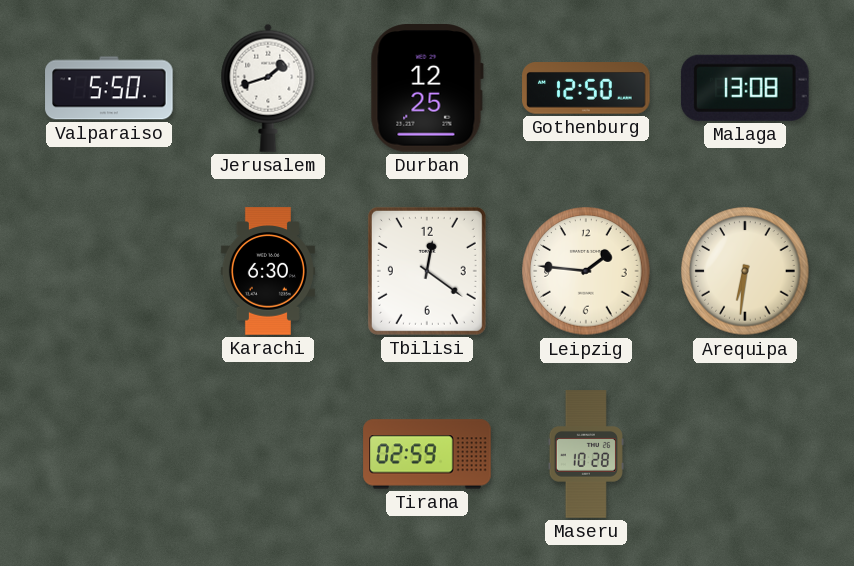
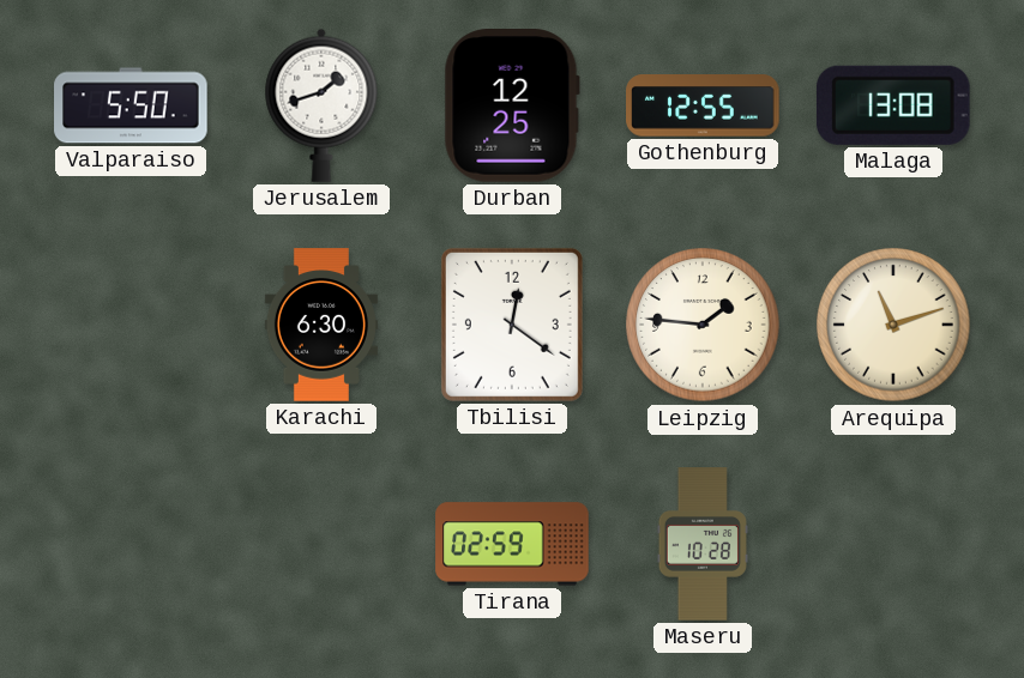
Gothenburg: 12:50 -> 12:55 (703, 107)
Arequipa: 6:31 -> 11:12 (893, 325)
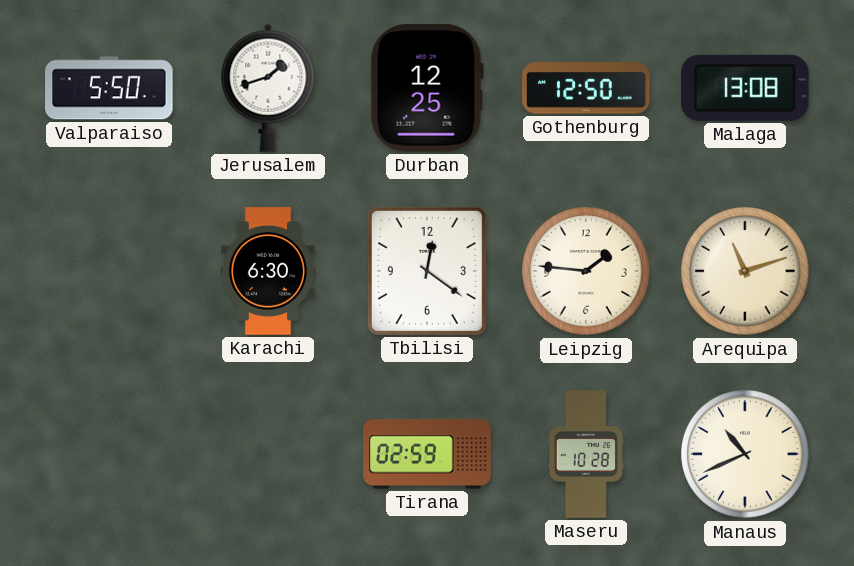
Gothenburg: 12:55 -> 12:50 (586, 89)
Manaus: none -> 10:41 (745, 454)
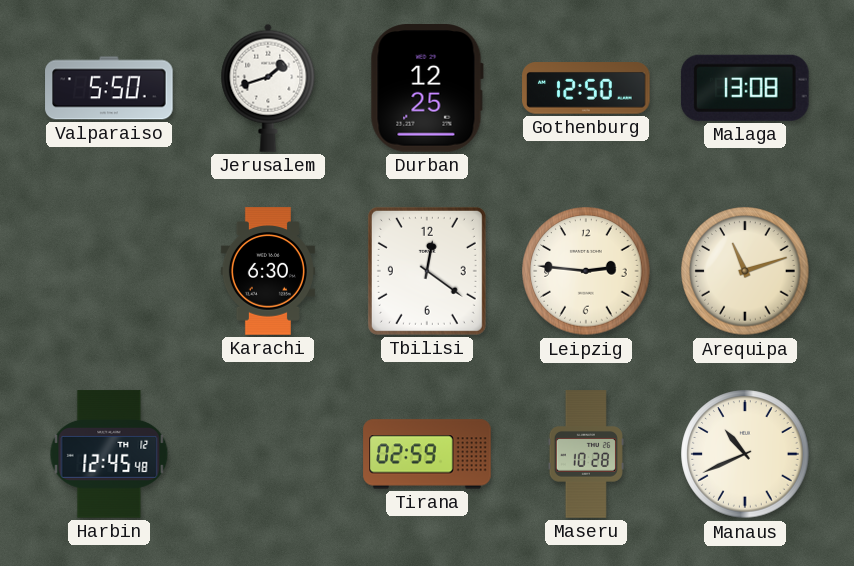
Leipzig: 1:46 -> 2:46 (586, 271)
Harbin: none -> 12:45 (109, 454)
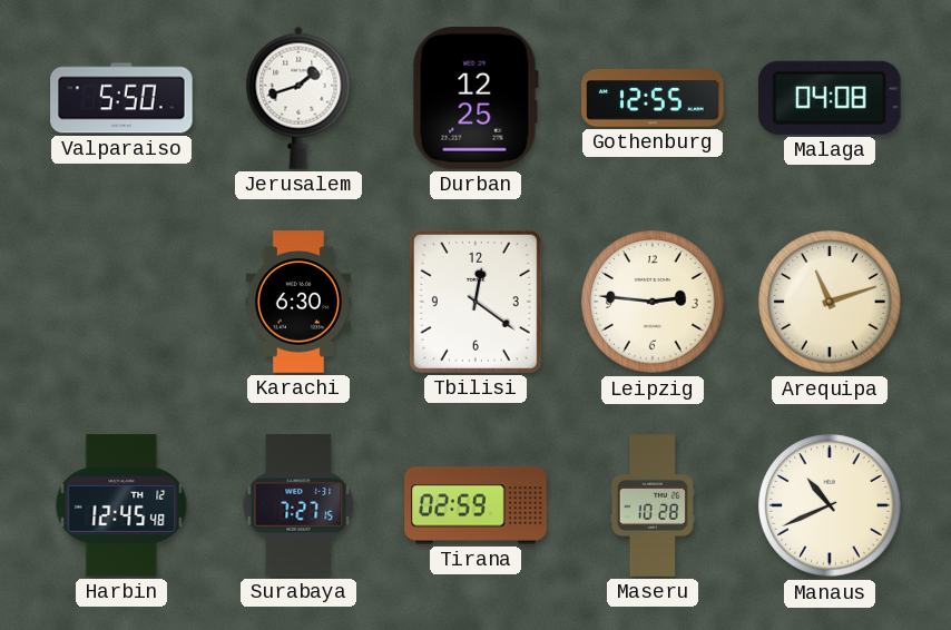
Gothenburg: 12:50 -> 12:55 (653, 99)
Malaga: 13:08 -> 04:08 (830, 98)
Surabaya: none -> 7:27 (298, 505)
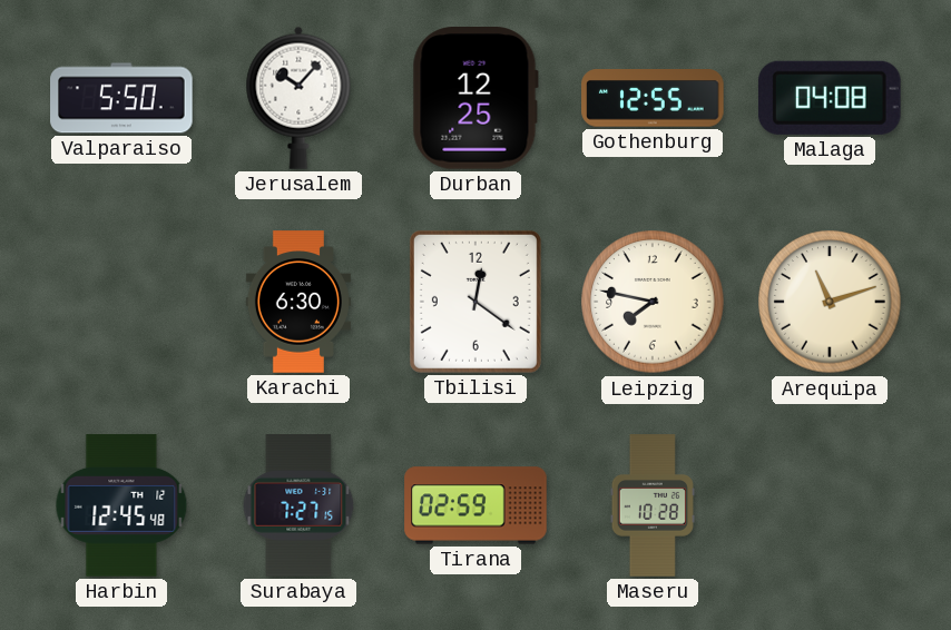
Jerusalem: 1:42 -> 10:07 (298, 98)
Leipzig: 2:46 -> 7:47 (653, 302)
Manaus: 10:41 -> none (830, 505)
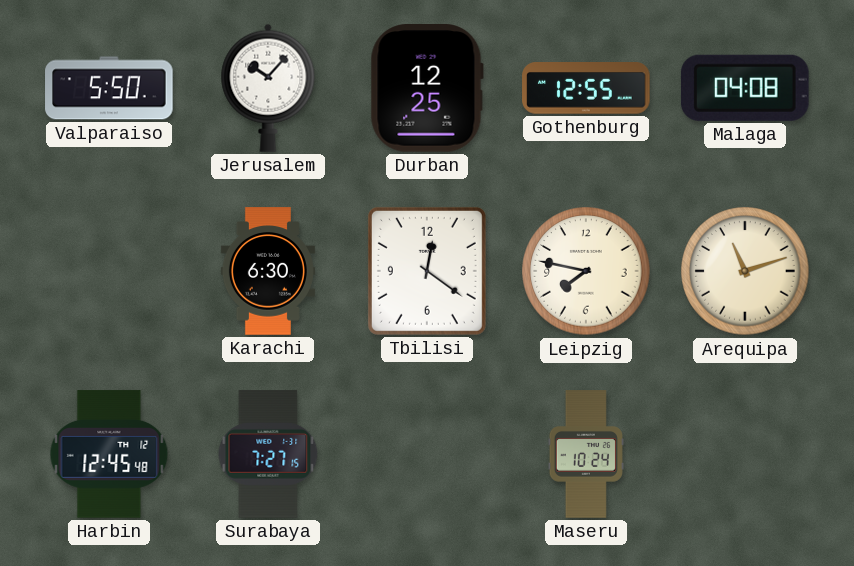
Tirana: 02:59 -> none (475, 505)
Maseru: 10:28 -> 10:24 (586, 454)
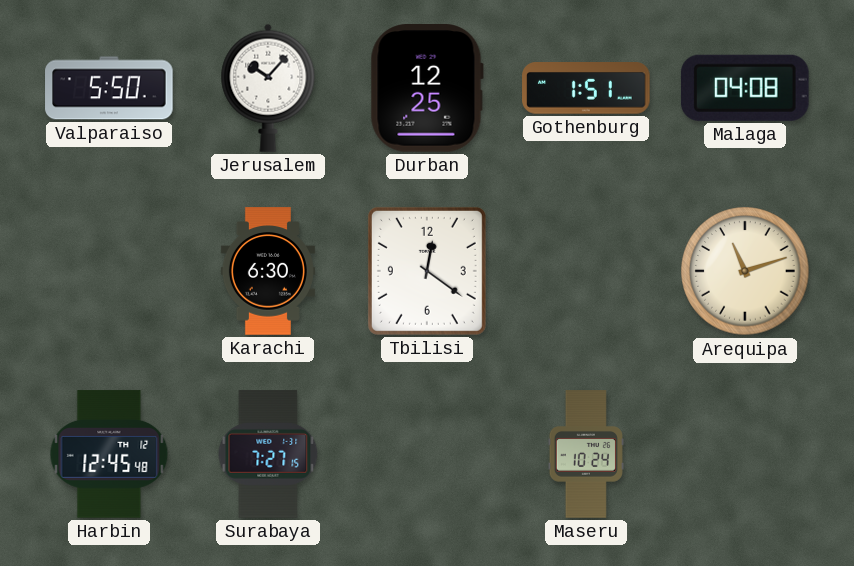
Gothenburg: 12:55 -> 1:51 (586, 89)
Leipzig: 7:47 -> none (586, 271)
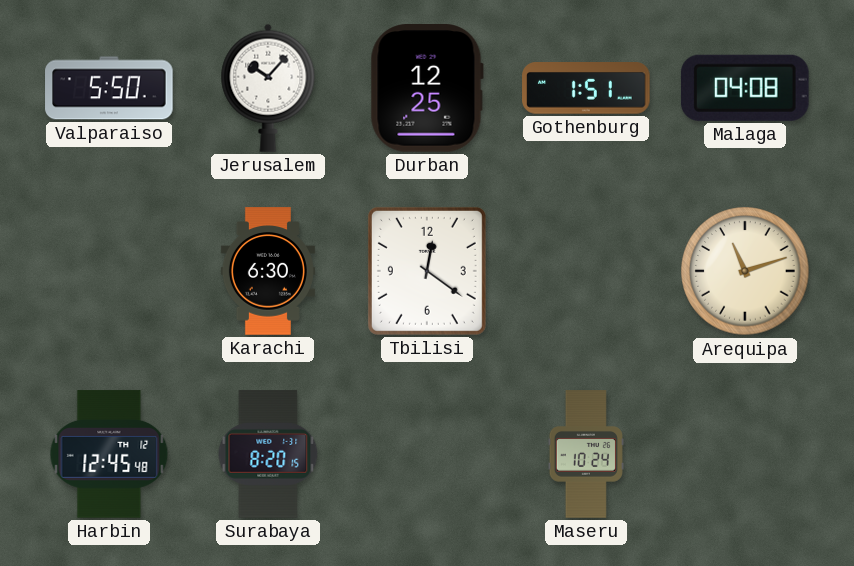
Surabaya: 7:27 -> 8:20 (268, 454)
